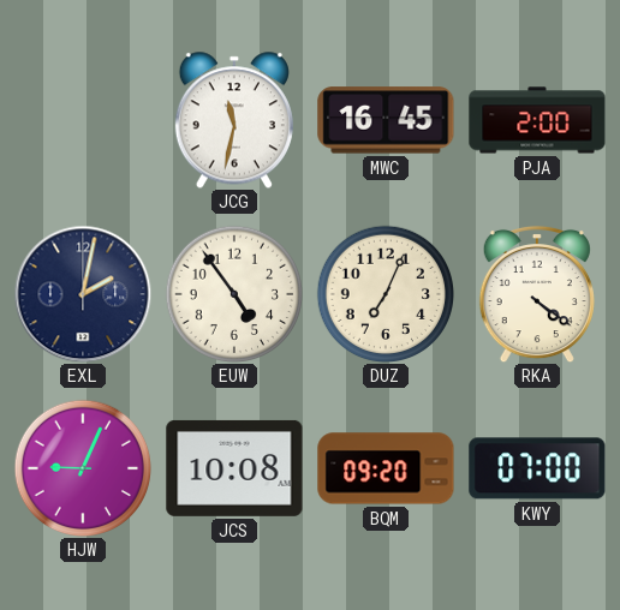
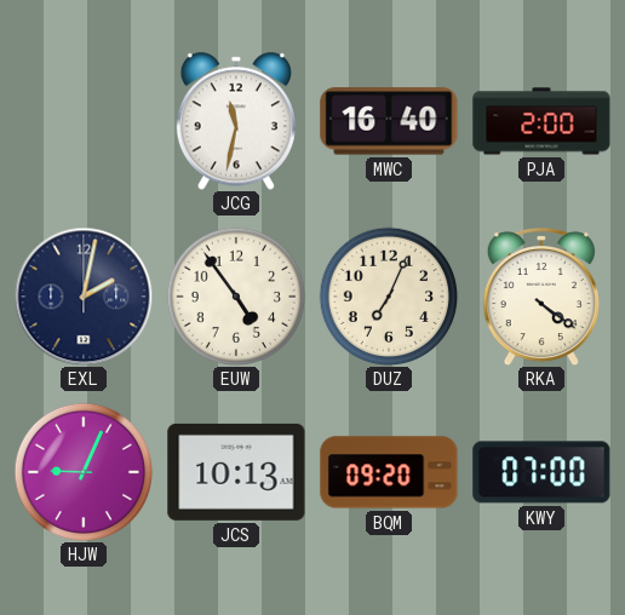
MWC: 16:45 -> 16:40 (389, 121)
JCS: 10:08 -> 10:13 (236, 472)
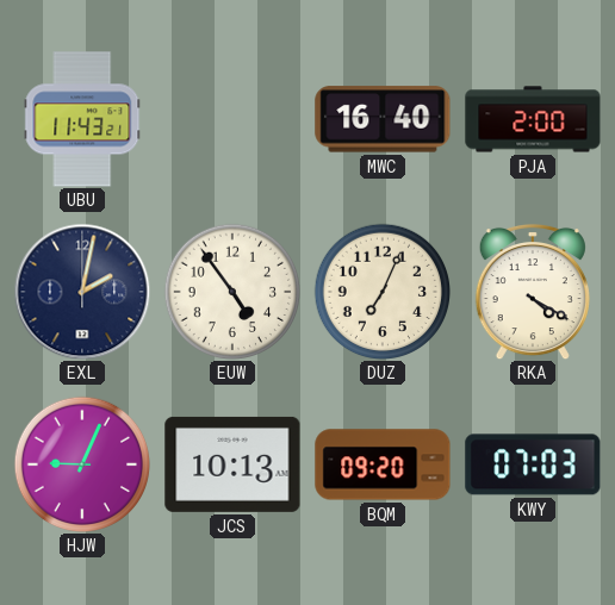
UBU: none -> 11:43 (82, 119)
JCG: 11:32 -> none (236, 121)
RKA: 4:21 -> 4:20 (533, 292)
KWY: 07:00 -> 07:03 (533, 464)
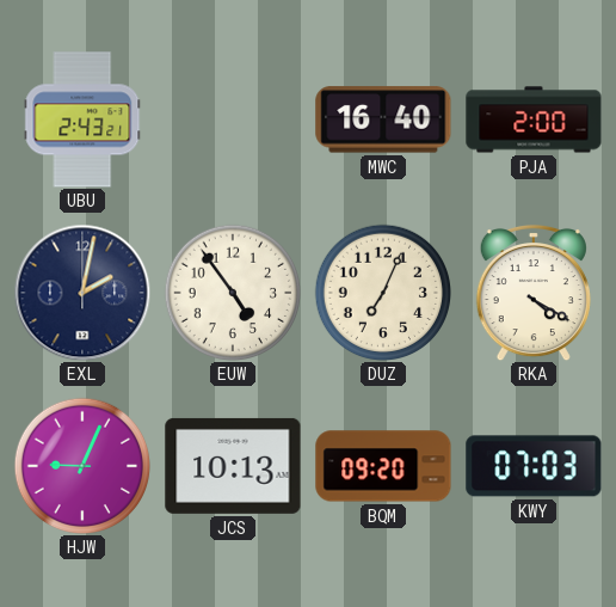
UBU: 11:43 -> 2:43 (82, 119)
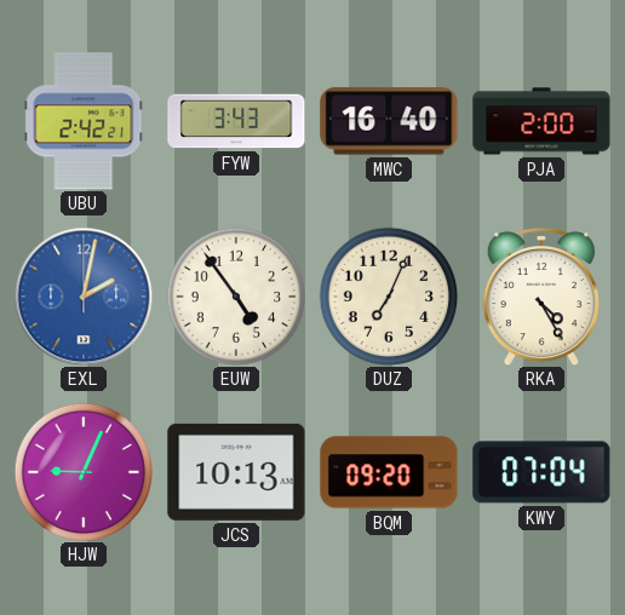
UBU: 2:43 -> 2:42 (84, 121)
FYW: none -> 3:43 (236, 121)
EXL dial: navy -> blue (84, 297)
RKA: 4:20 -> 4:25 (541, 297)
KWY: 07:03 -> 07:04 (541, 472)
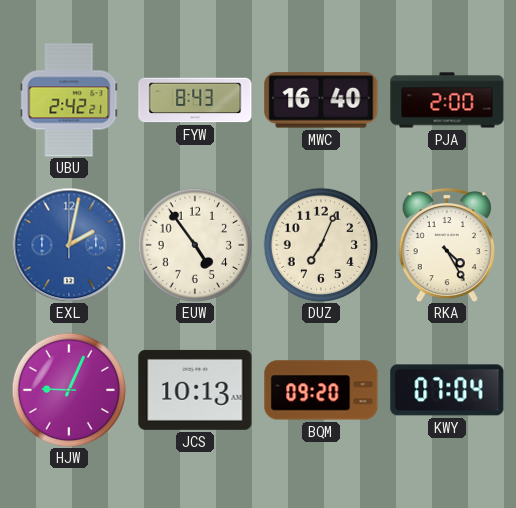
FYW: 3:43 -> 8:43 (195, 100)
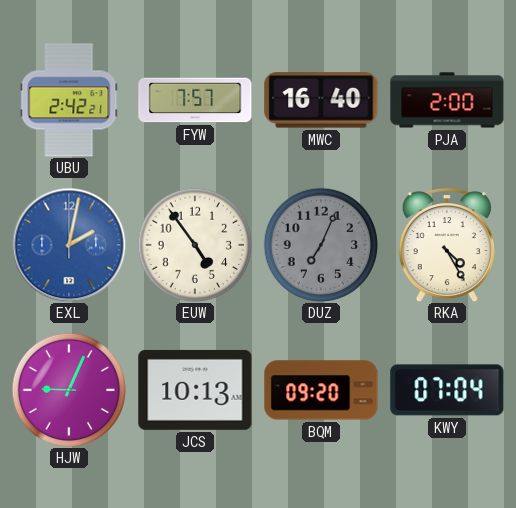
FYW: 8:43 -> 7:57 (195, 100)
DUZ dial: cream -> grey (320, 244)
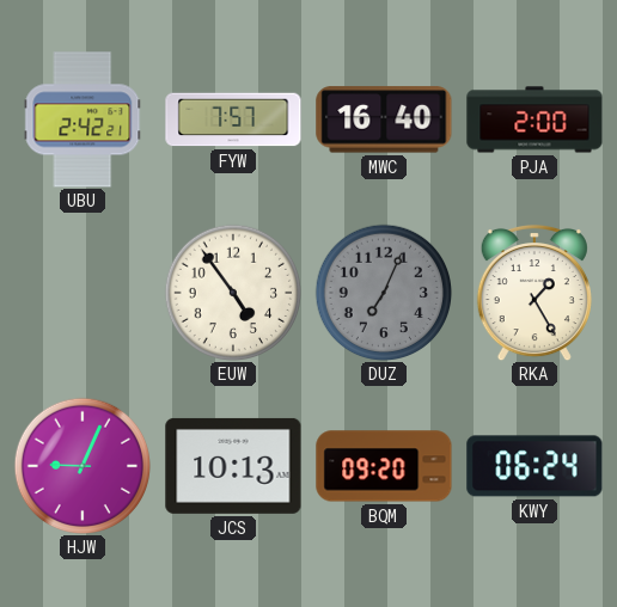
EXL: 2:02 -> none (69, 245)
RKA: 4:25 -> 1:25 (534, 293)
KWY: 07:04 -> 06:24 (534, 466)
